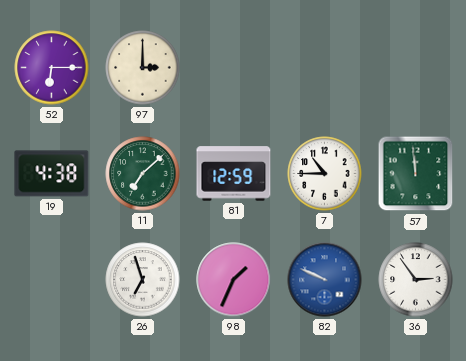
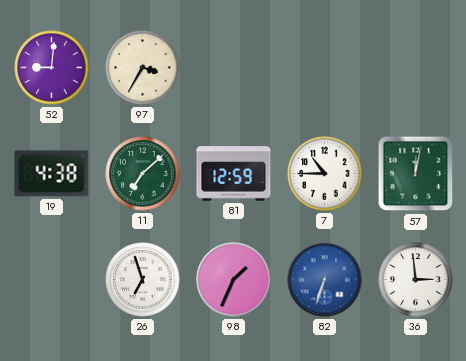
52: 6:15 -> 9:01 (52, 68)
97: 3:00 -> 3:35 (143, 68)
57: 11:59 -> 12:02 (416, 174)
82: 9:49 -> 6:33 (325, 280)
36: 2:54 -> 2:59 (416, 280)
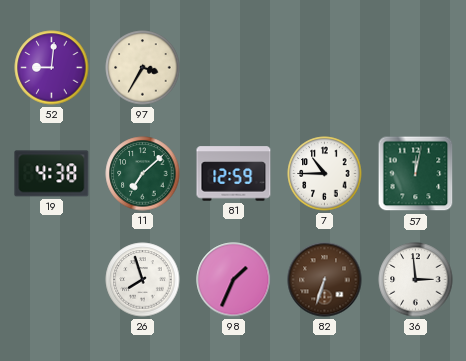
26: 6:57 -> 7:57 (143, 280)
82 dial: blue -> brown (325, 280)
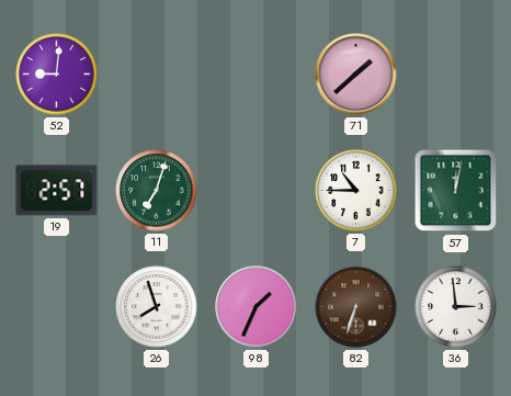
97: 3:35 -> none (143, 68)
71: none -> 1:38 (356, 75)
19: 4:38 -> 2:57 (57, 191)
11: 7:08 -> 7:03 (157, 191)
81: 12:59 -> none (234, 174)
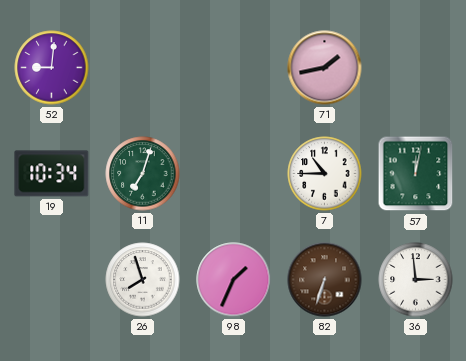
71: 1:38 -> 1:43 (325, 68)
19: 2:57 -> 10:34 (52, 174)
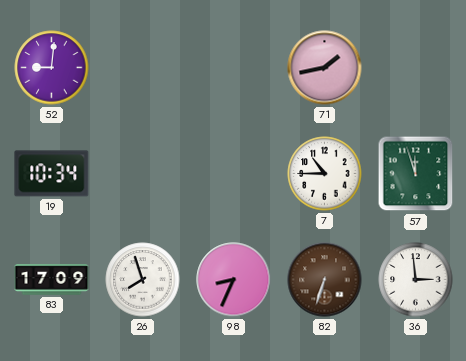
11: 7:03 -> none (143, 174)
57: 12:02 -> 11:57 (416, 174)
83: none -> 17:09 (52, 280)
98: 1:34 -> 8:34 (234, 280)
